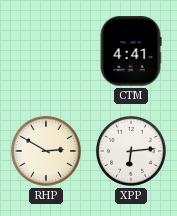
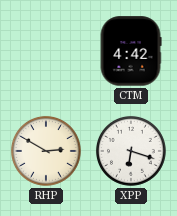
CTM: 4:41 -> 4:42 (131, 51)
XPP: 6:14 -> 6:18 (131, 151)
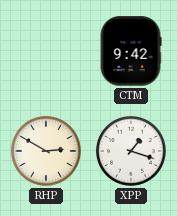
CTM: 4:42 -> 9:42 (131, 51)
XPP: 6:18 -> 1:18 (131, 151)
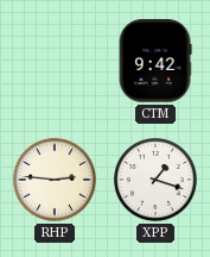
RHP: 2:50 -> 2:46 (55, 180)
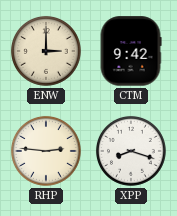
ENW: none -> 3:00 (46, 51)
XPP: 1:18 -> 8:18 (131, 151)
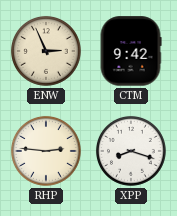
ENW: 3:00 -> 2:56 (46, 51)
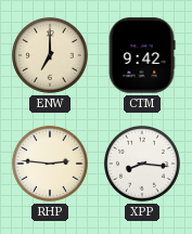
ENW: 2:56 -> 7:00 (50, 55)
XPP: 8:18 -> 8:16 (142, 164)
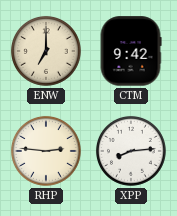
XPP: 8:16 -> 8:14 (131, 151)
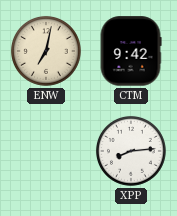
ENW: 7:00 -> 7:02 (46, 51)
RHP: 2:46 -> none (46, 151)
